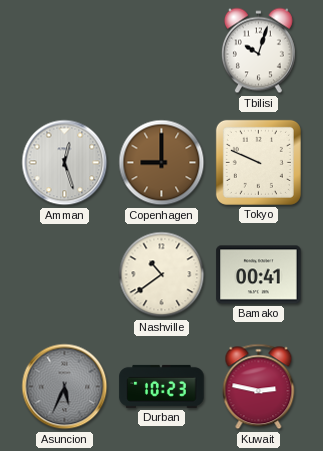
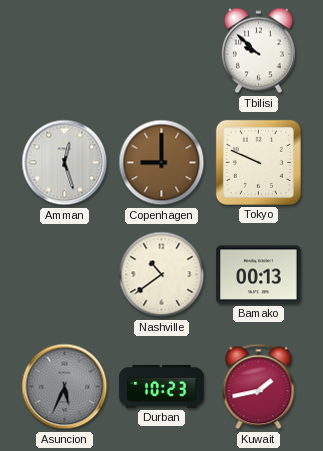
Tbilisi: 10:03 -> 9:52 (258, 51)
Bamako: 00:41 -> 00:13 (259, 275)
Kuwait: 2:47 -> 1:43 (259, 387)
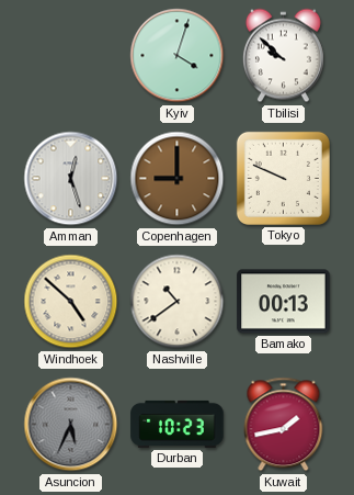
Kyiv: none -> 4:03 (178, 56)
Windhoek: none -> 4:52 (71, 302)
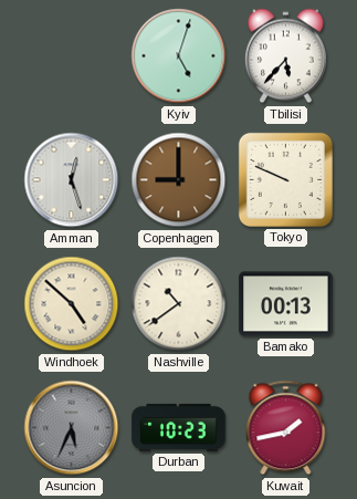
Kyiv: 4:03 -> 5:03 (179, 56)
Tbilisi: 9:52 -> 5:37 (285, 56)
